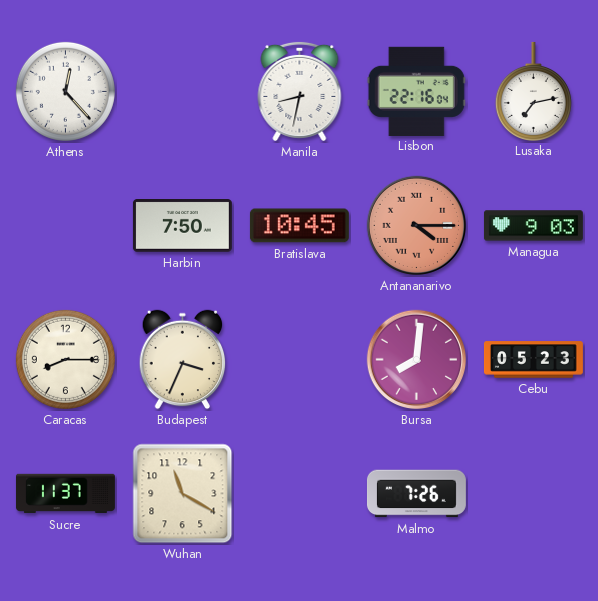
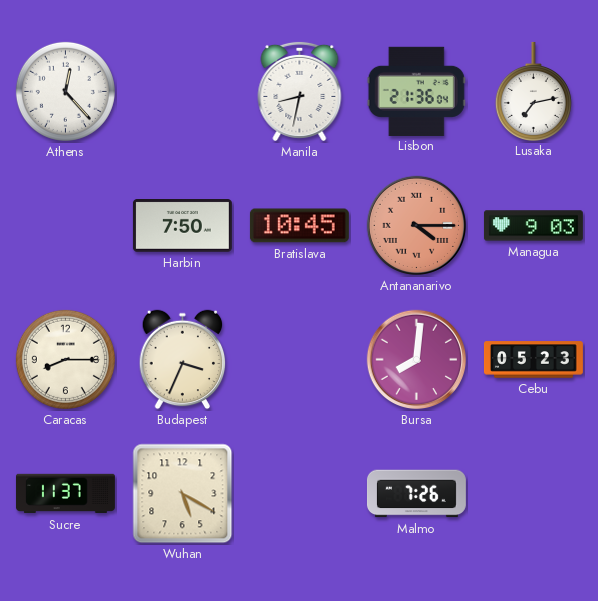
Lisbon: 22:16 -> 21:36 (416, 91)
Wuhan: 11:20 -> 5:20 (183, 494)
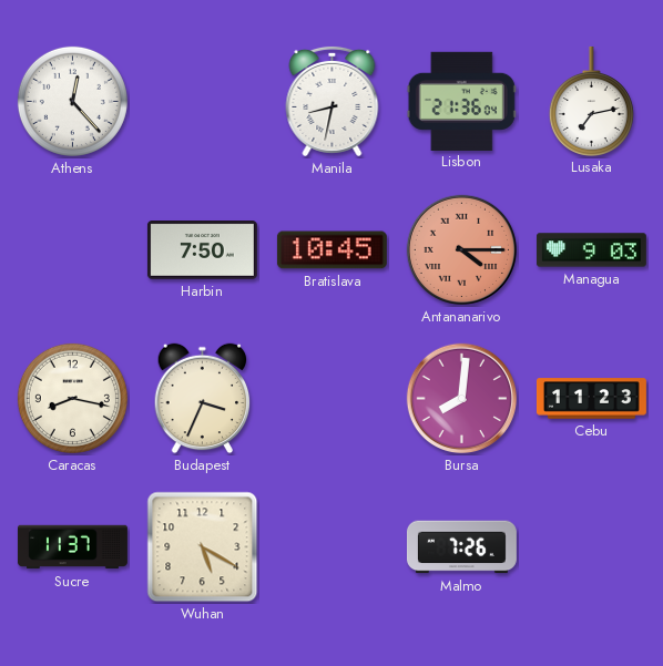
Caracas: 8:15 -> 8:17 (72, 398)
Cebu: 05:23 -> 11:23 (591, 399)
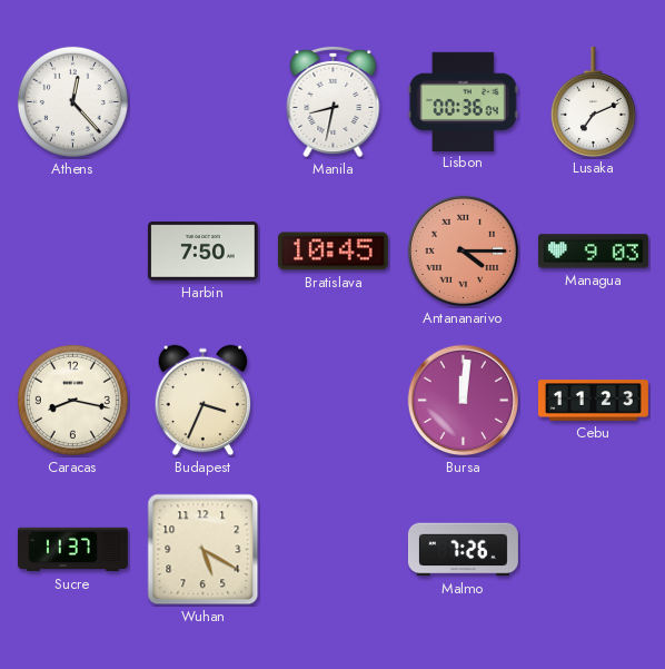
Lisbon: 21:36 -> 00:36 (463, 101)
Lusaka: 7:13 -> 7:11 (593, 101)
Bursa: 8:01 -> 12:01 (464, 401)
